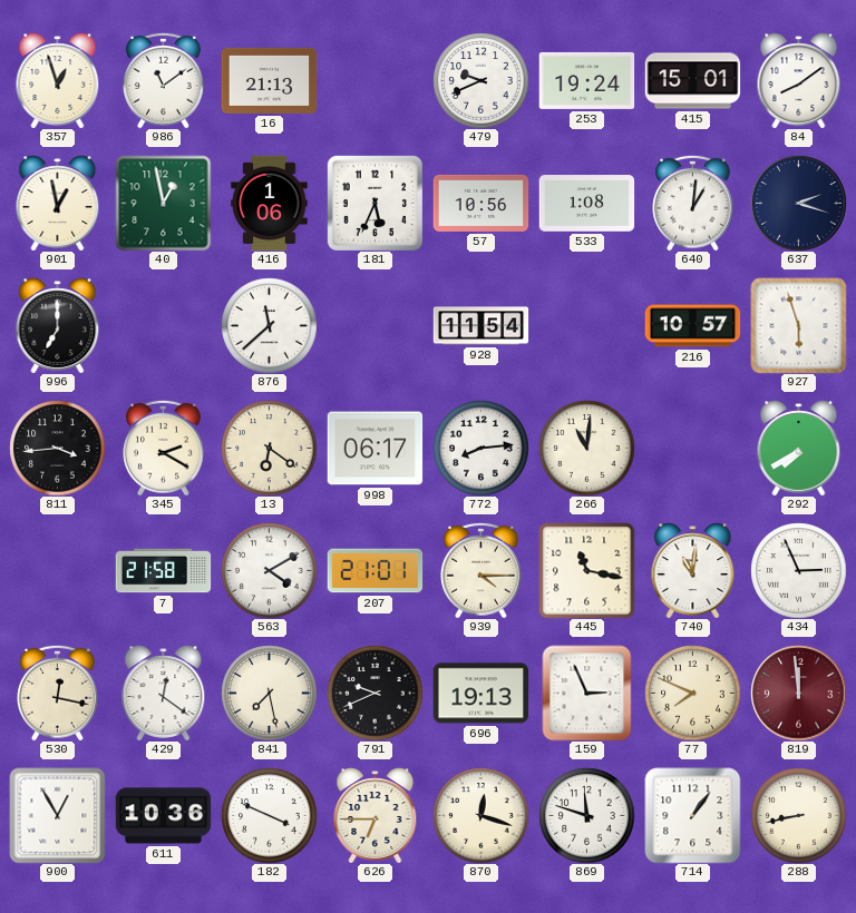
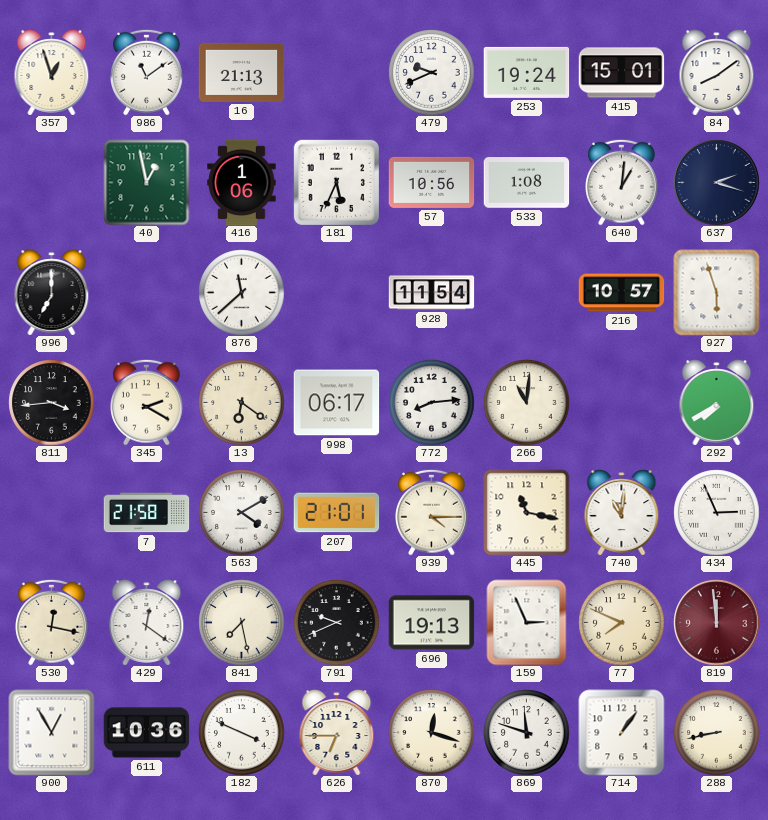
901: 12:58 -> none (58, 203)
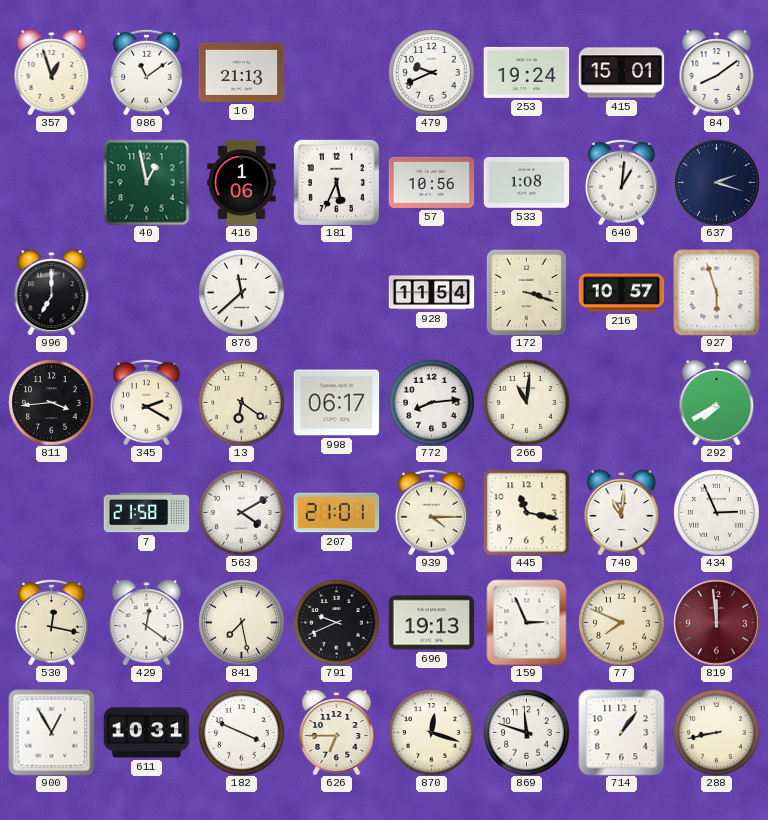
172: none -> 3:18 (526, 292)
611: 10:36 -> 10:31 (146, 733)
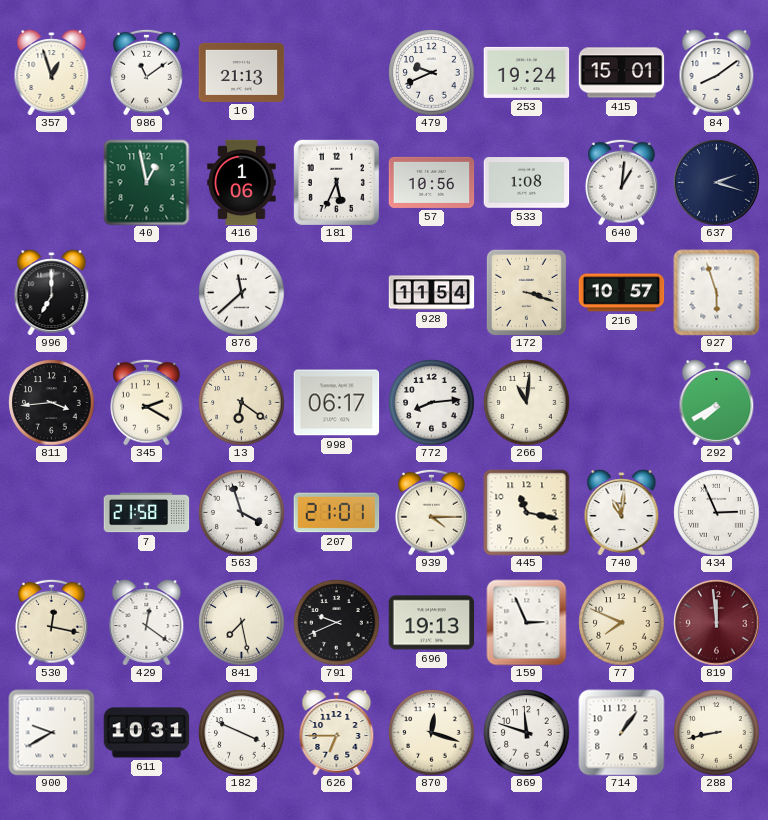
563: 4:10 -> 3:57 (241, 512)
900: 12:55 -> 9:40 (51, 732)
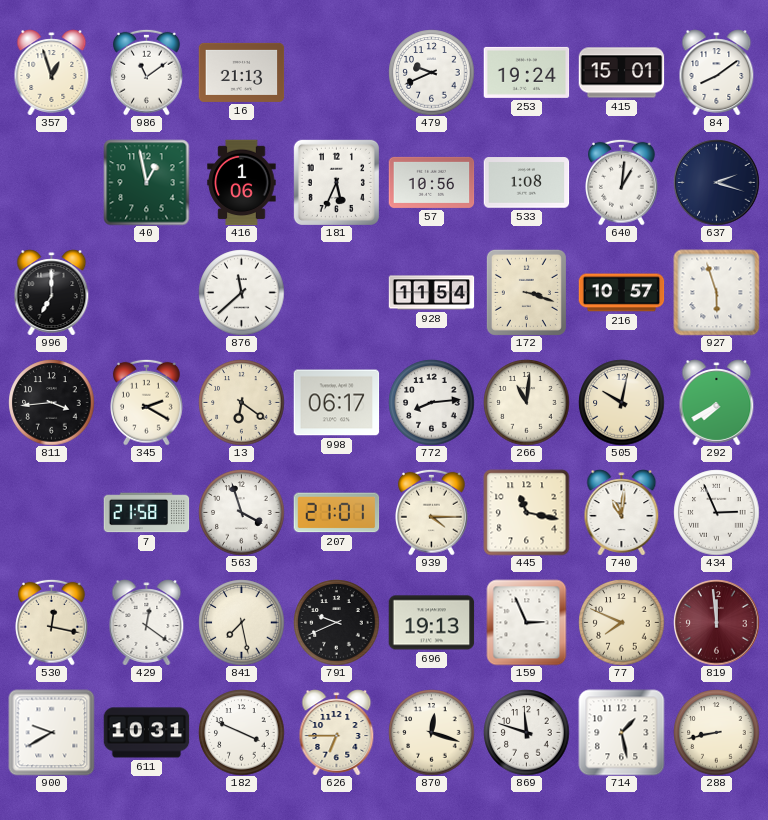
505: none -> 10:02 (621, 402)
714: 1:06 -> 1:28 (621, 732)
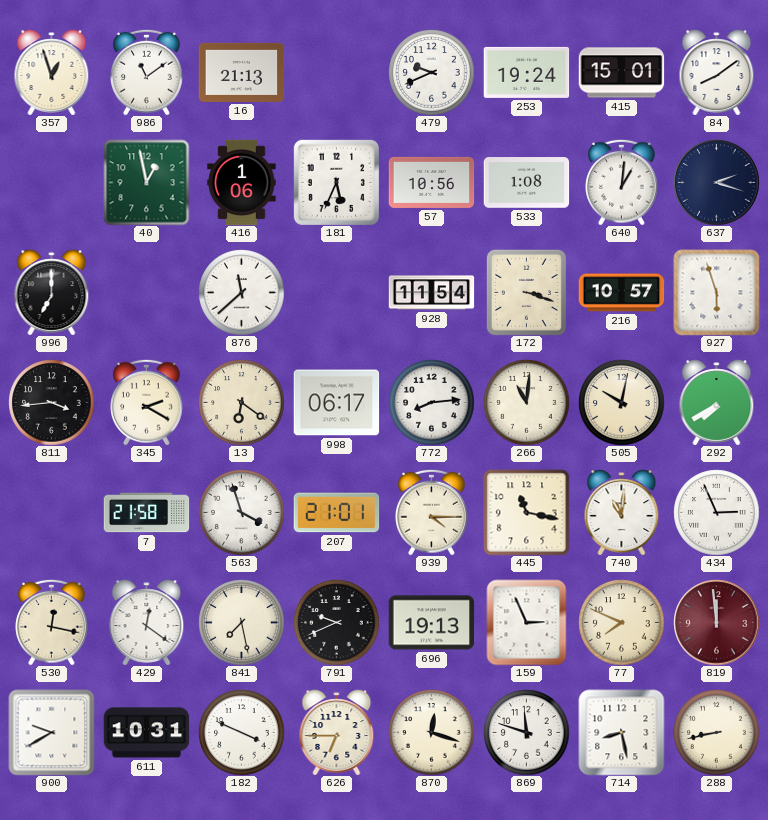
714: 1:28 -> 8:28 (621, 732)
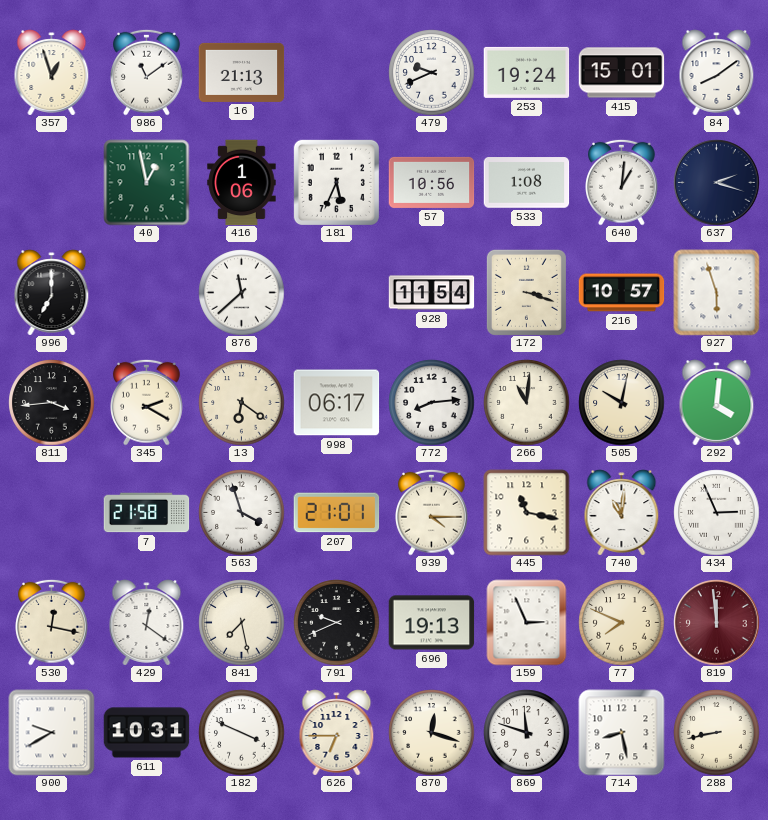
292: 7:40 -> 4:01 (717, 402)
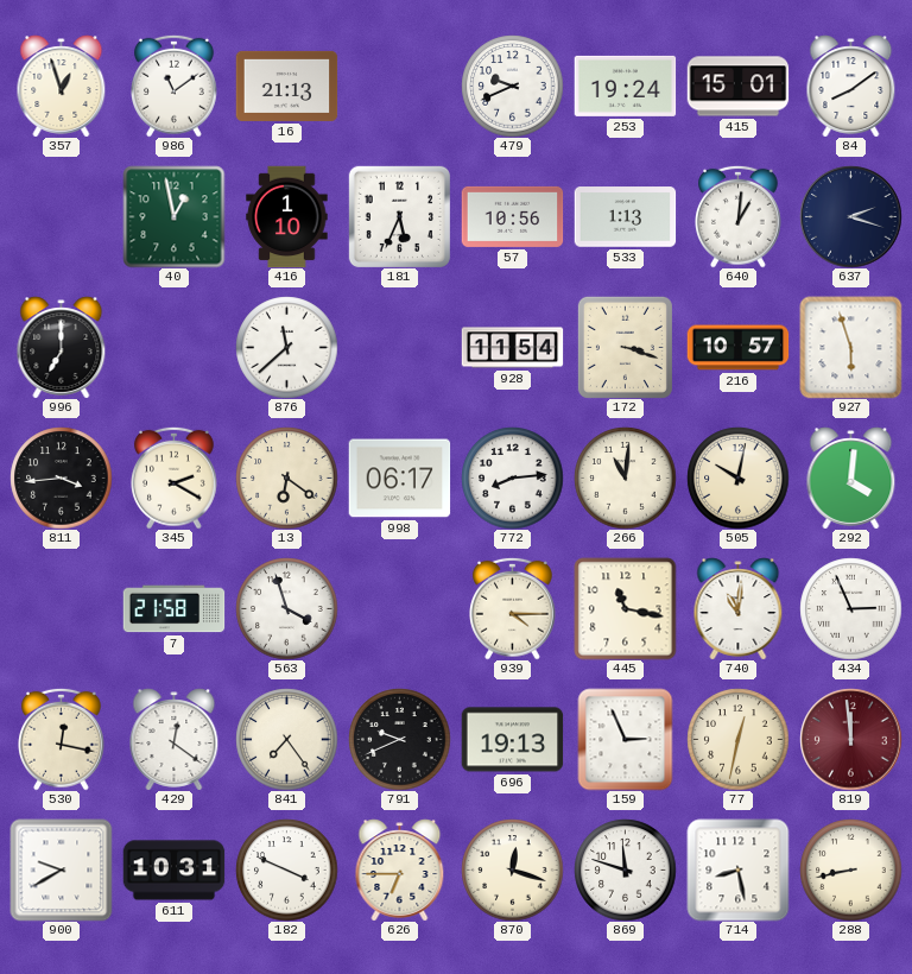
416: 1:06 -> 1:10 (287, 216)
533: 1:08 -> 1:13 (625, 217)
207: 21:01 -> none (336, 513)
841: 7:28 -> 7:24 (286, 739)
77: 7:49 -> 12:32 (737, 739)
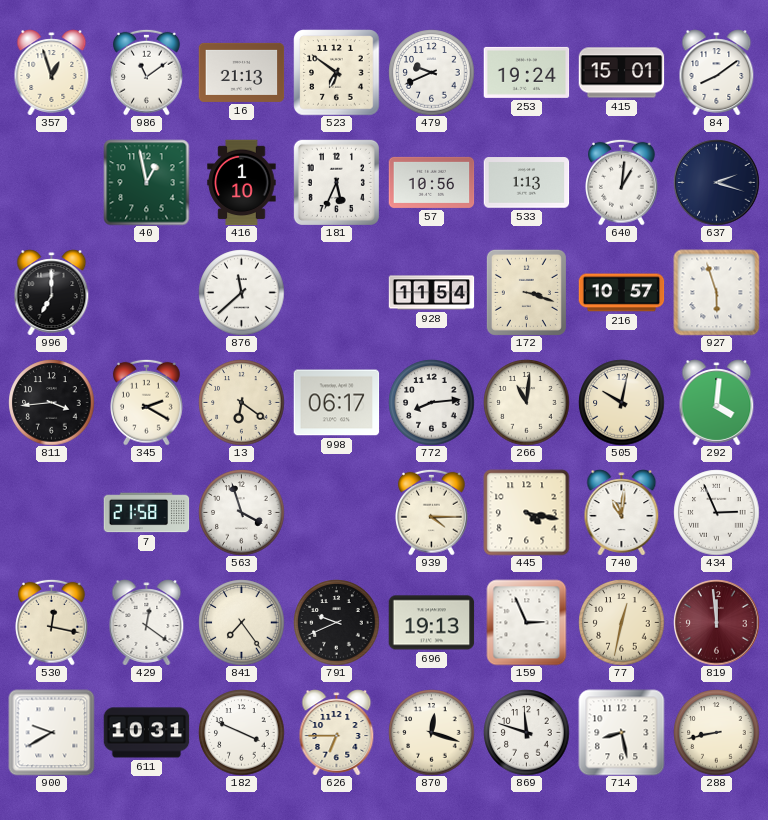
523: none -> 6:51 (336, 72)
445: 11:17 -> 4:17 (526, 512)
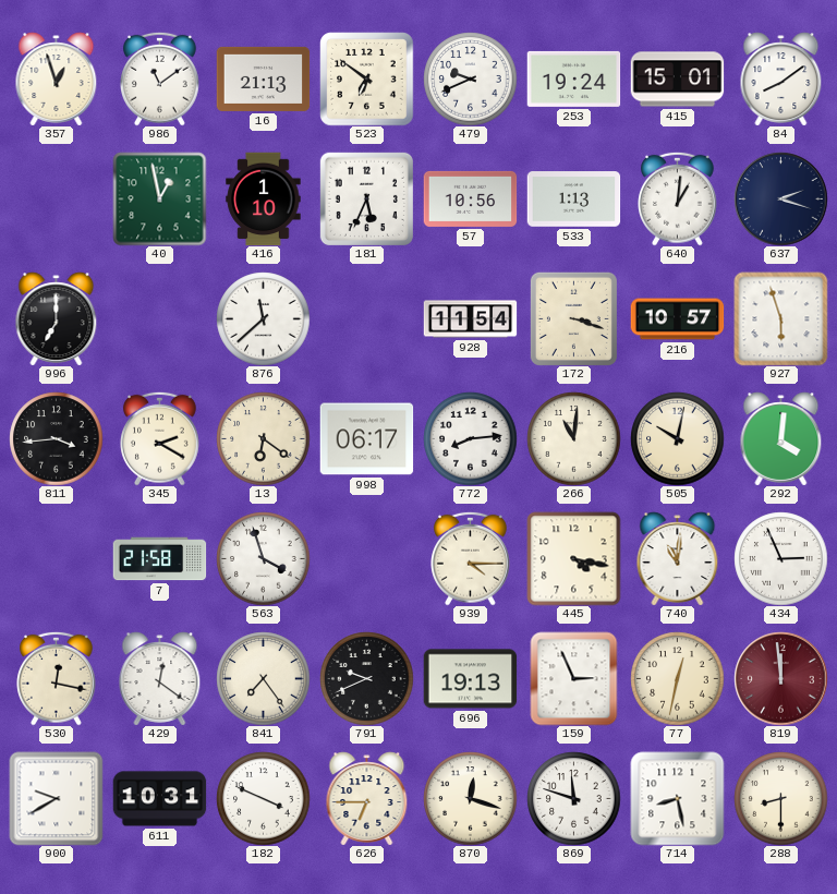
288: 8:43 -> 8:30 (780, 798)
